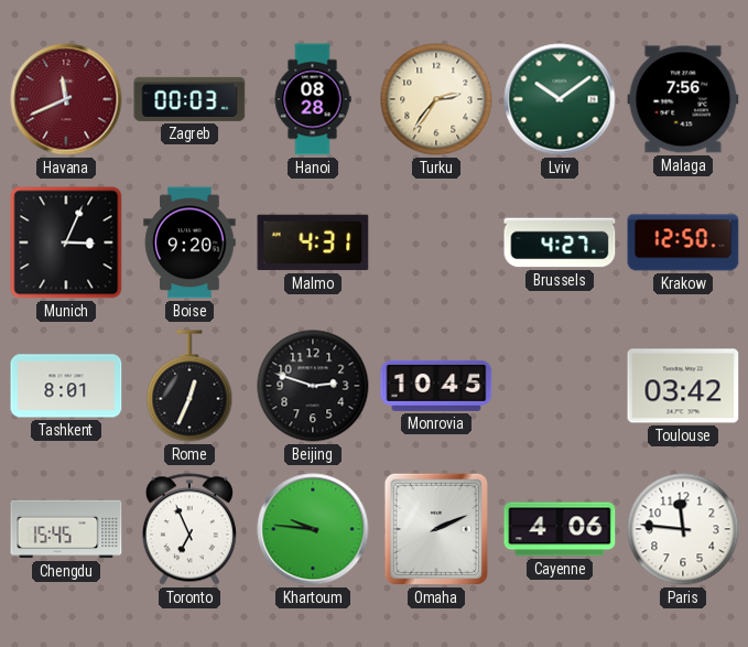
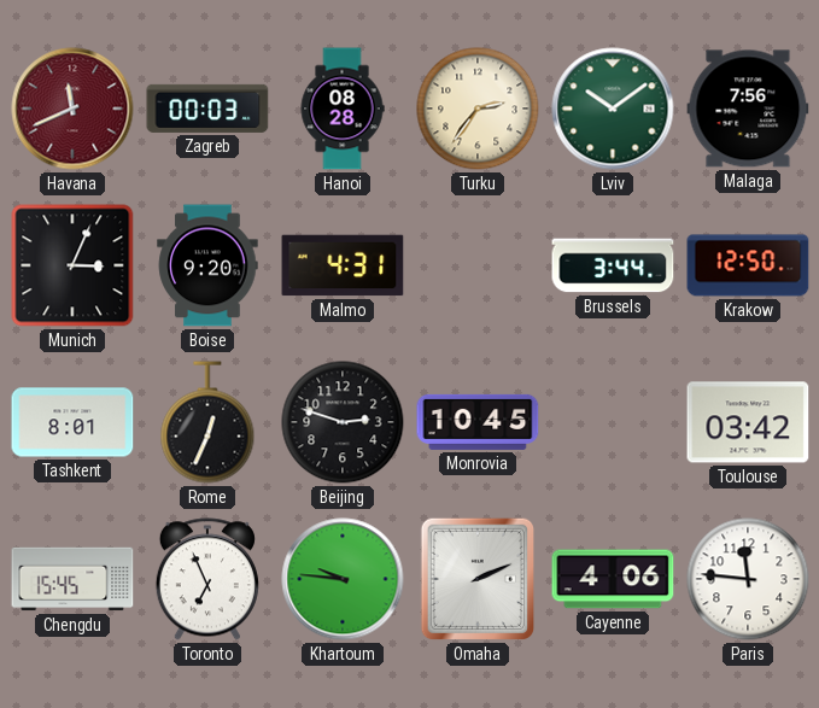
Brussels: 4:27 -> 3:44 (613, 265)
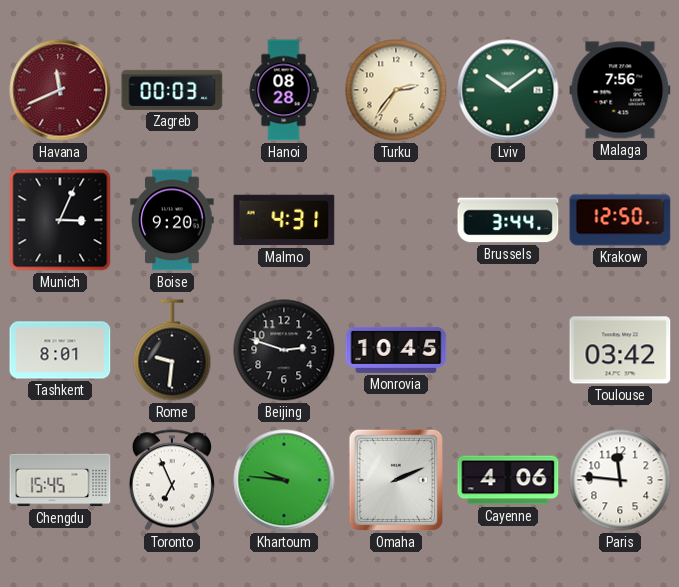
Rome: 12:34 -> 9:31 (172, 350)
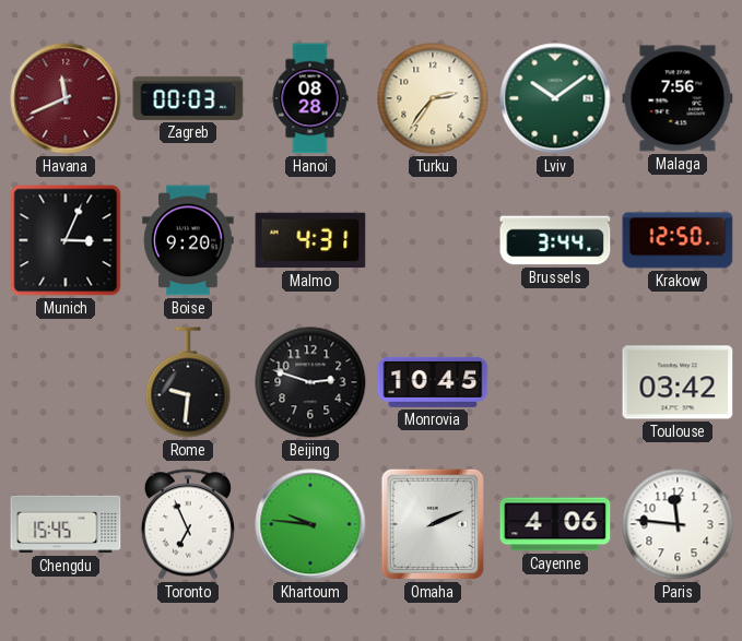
Tashkent: 8:01 -> none (60, 350)
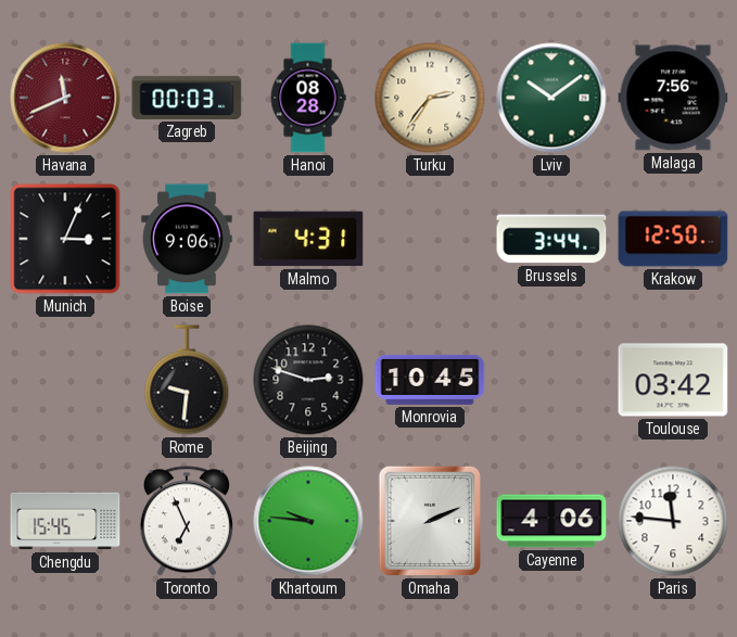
Boise: 9:20 -> 9:06 (187, 239)
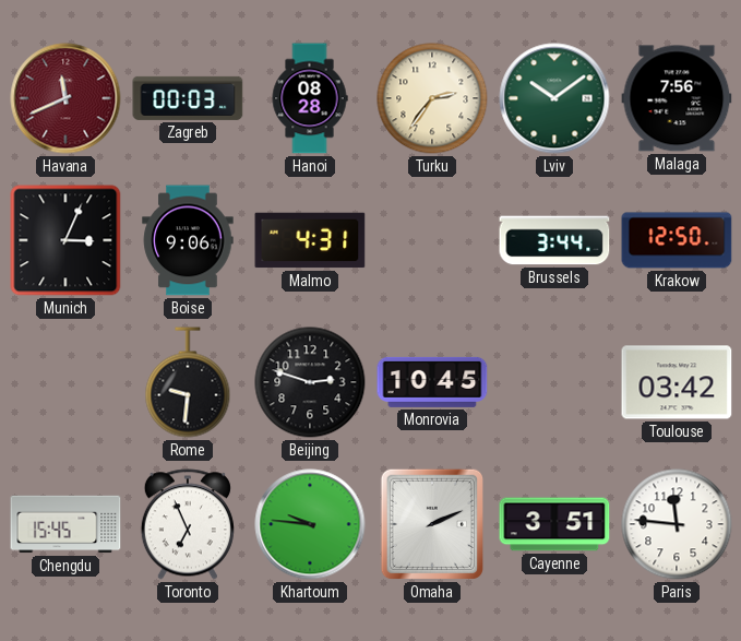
Cayenne: 4:06 -> 3:51 (554, 524)
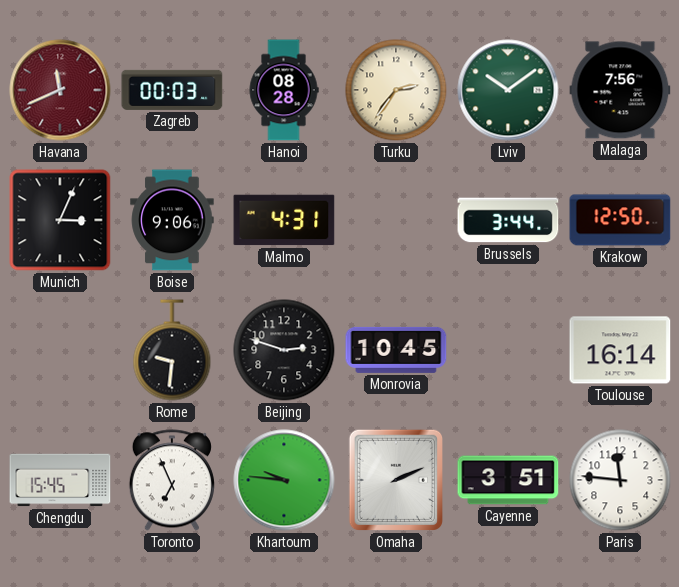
Toulouse: 03:42 -> 16:14 (620, 350)
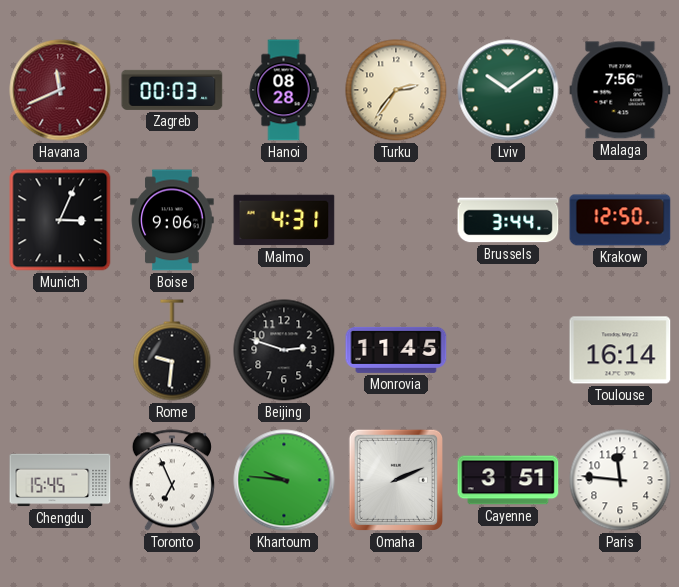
Monrovia: 10:45 -> 11:45 (396, 350)
